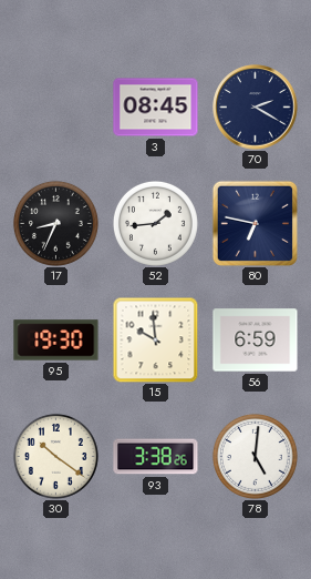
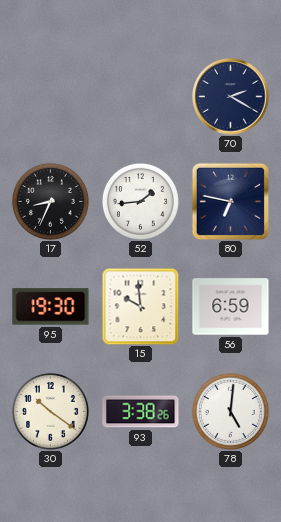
3: 08:45 -> none (156, 108)
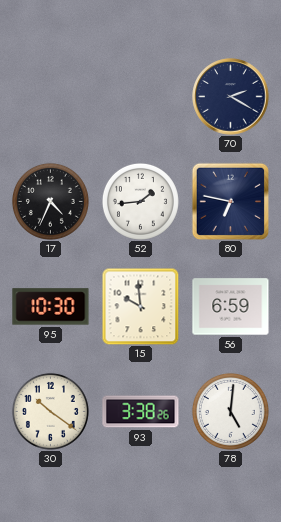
17: 8:34 -> 4:34 (50, 201)
95: 19:30 -> 10:30 (51, 307)
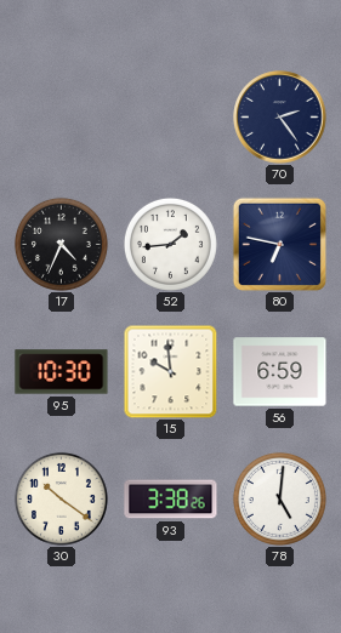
70: 2:20 -> 2:24 (280, 118)
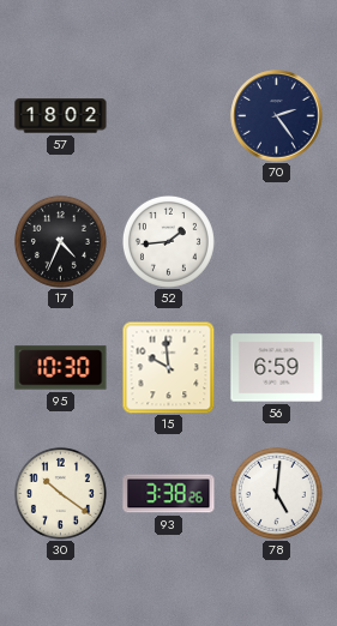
57: none -> 18:02 (61, 116)
80: 6:47 -> none (279, 244)
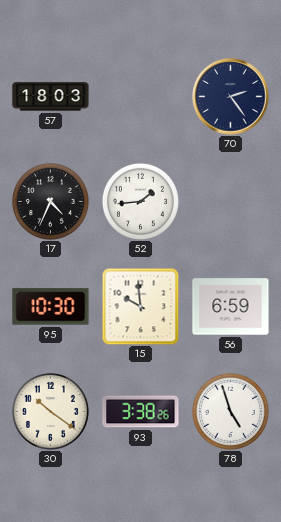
57: 18:02 -> 18:03 (51, 97)
78: 5:01 -> 4:57 (230, 411)
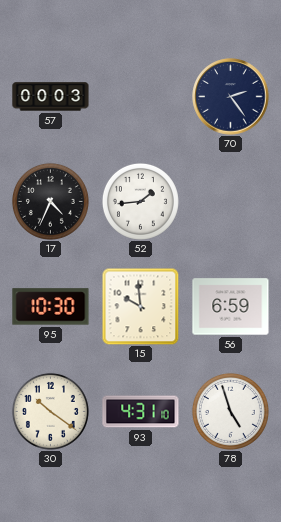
57: 18:03 -> 00:03 (51, 97)
93: 3:38 -> 4:31 (141, 412)
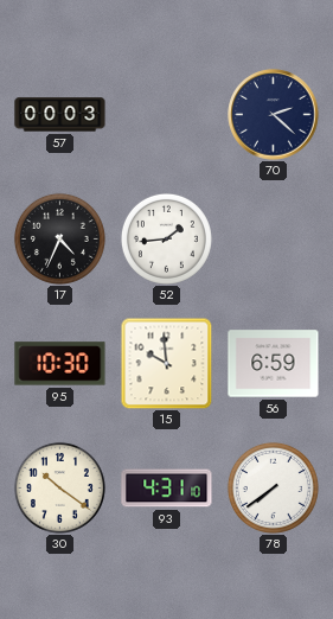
70: 2:24 -> 2:22 (274, 115)
78: 4:57 -> 7:39 (273, 487)
